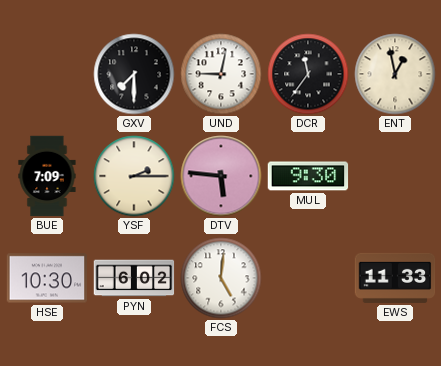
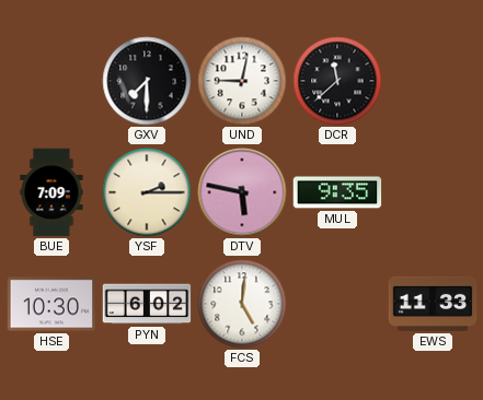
DCR: 11:36 -> 11:38 (337, 81)
ENT: 12:58 -> none (395, 74)
DTV: 5:46 -> 5:47 (242, 192)
MUL: 9:30 -> 9:35 (337, 192)
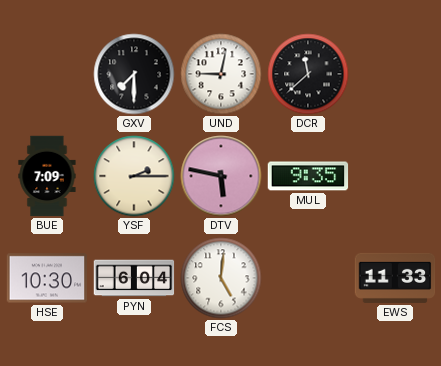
PYN: 6:02 -> 6:04 (134, 278)
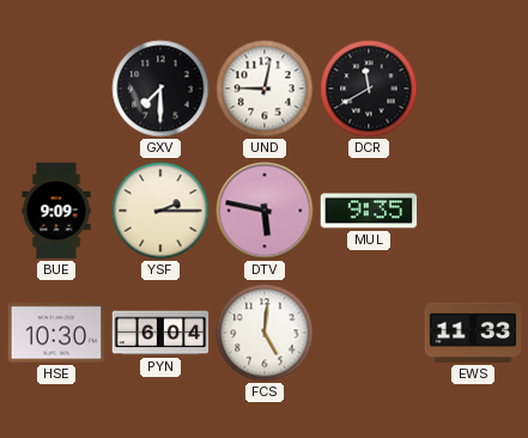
DCR: 11:38 -> 11:40 (369, 89)
BUE: 7:09 -> 9:09 (56, 211)
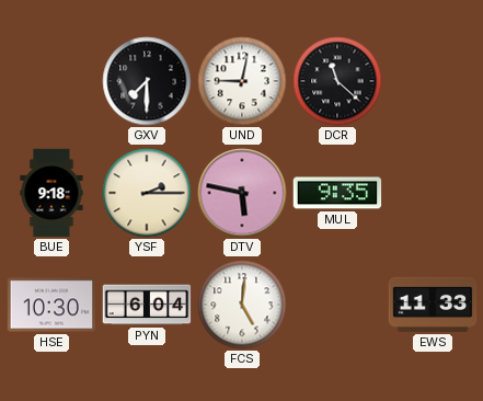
DCR: 11:40 -> 11:22 (337, 81)
BUE: 9:09 -> 9:18 (51, 193)
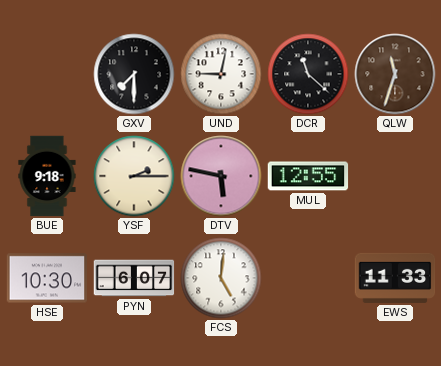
QLW: none -> 11:33 (395, 74)
MUL: 9:35 -> 12:55 (308, 176)
PYN: 6:04 -> 6:07 (134, 278)
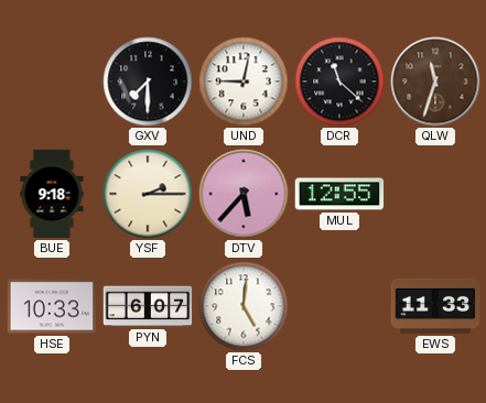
DTV: 5:47 -> 5:37 (244, 194)
HSE: 10:30 -> 10:33 (52, 306)
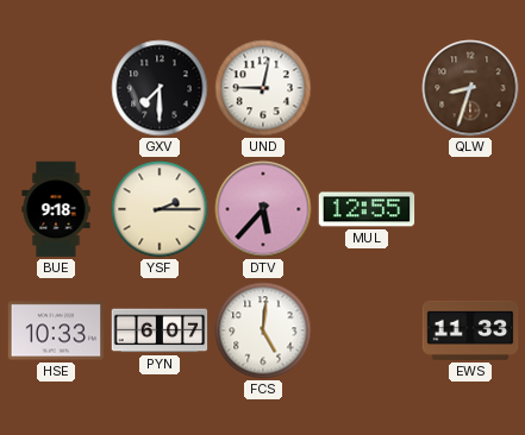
DCR: 11:22 -> none (339, 81)
QLW: 11:33 -> 8:33 (470, 88)
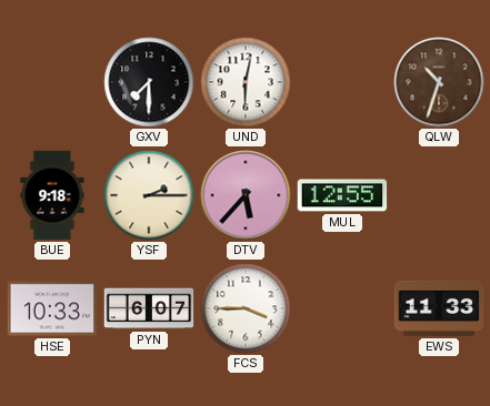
UND: 9:02 -> 6:02 (246, 82)
QLW: 8:33 -> 10:33 (439, 82)
FCS: 5:01 -> 3:45 (246, 308)
